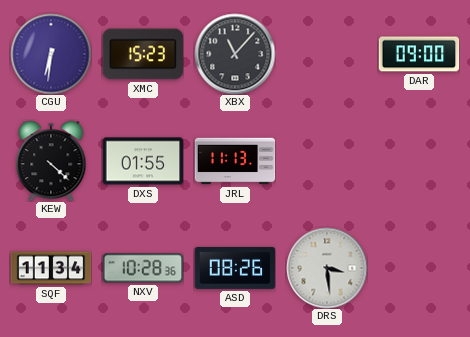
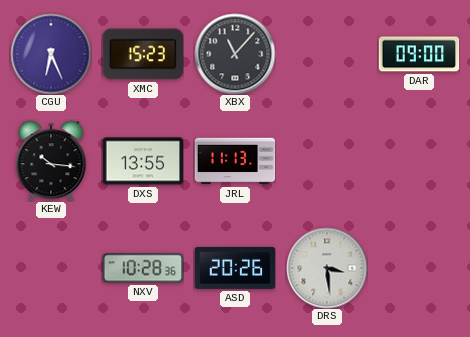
CGU: 6:31 -> 6:26 (51, 54)
KEW: 4:22 -> 10:16 (51, 161)
DXS: 01:55 -> 13:55 (143, 161)
SQF: 11:34 -> none (51, 268)
ASD: 08:26 -> 20:26 (235, 268)
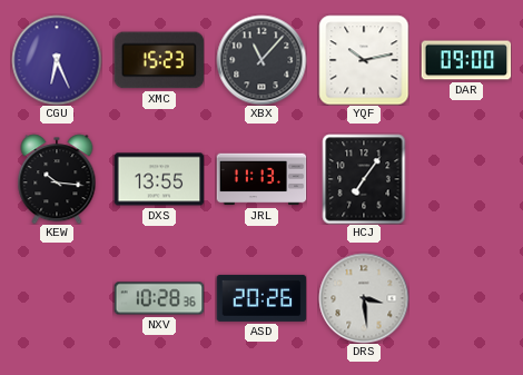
YQF: none -> 10:13 (364, 60)
HCJ: none -> 7:06 (364, 179)
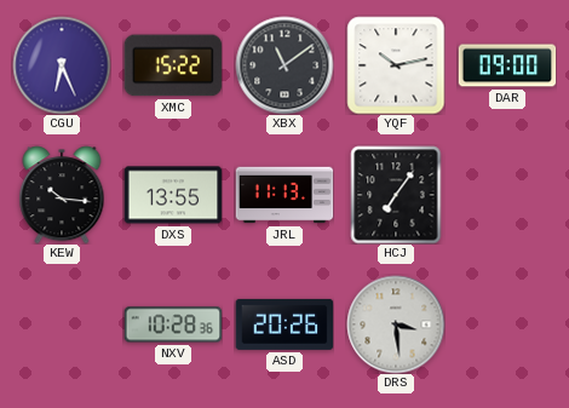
XMC: 15:23 -> 15:22 (173, 65)
XBX: 11:07 -> 11:09 (284, 65)
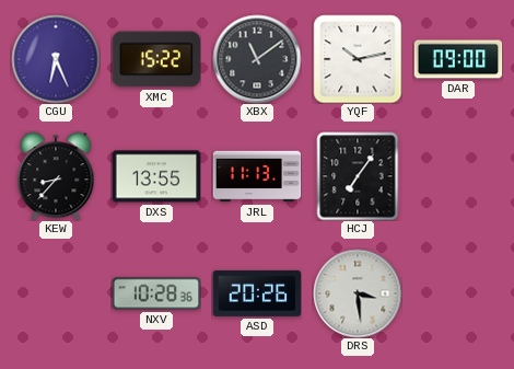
KEW: 10:16 -> 8:37 (56, 176)
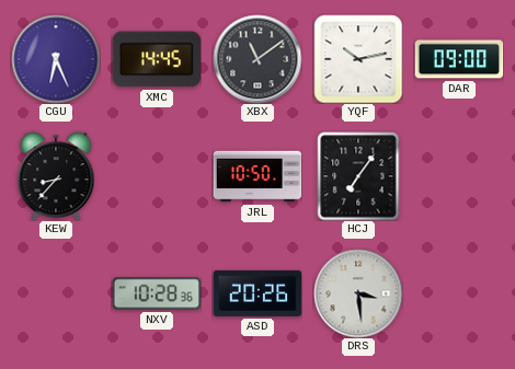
XMC: 15:22 -> 14:45 (157, 59)
DXS: 13:55 -> none (156, 176)
JRL: 11:13 -> 10:50 (257, 176)
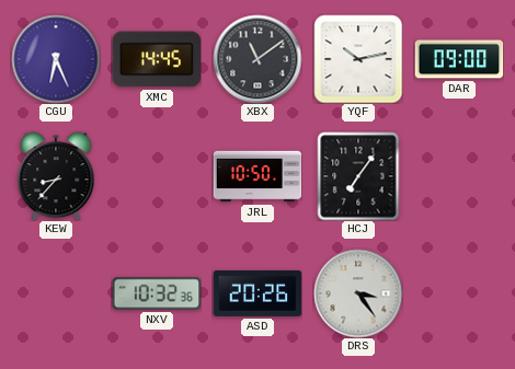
NXV: 10:28 -> 10:32 (157, 293)
DRS: 3:29 -> 3:24 (358, 293)
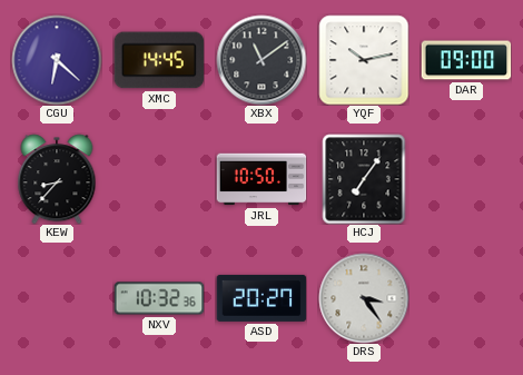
CGU: 6:26 -> 6:22 (57, 60)
ASD: 20:26 -> 20:27 (261, 298)
